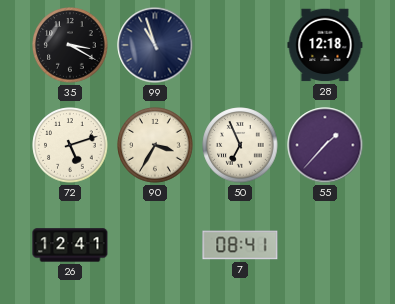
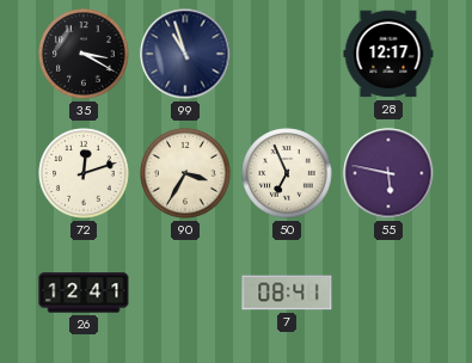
28: 12:18 -> 12:17 (388, 54)
72: 5:12 -> 12:12 (84, 173)
55: 1:37 -> 5:47 (388, 173)
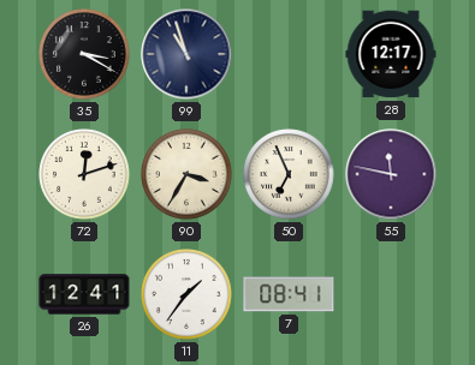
55: 5:47 -> 11:47 (391, 174)
11: none -> 1:36 (186, 294)
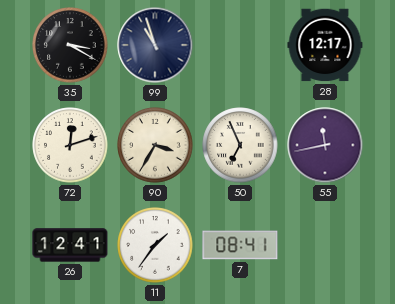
55: 11:47 -> 11:43 (325, 145)
